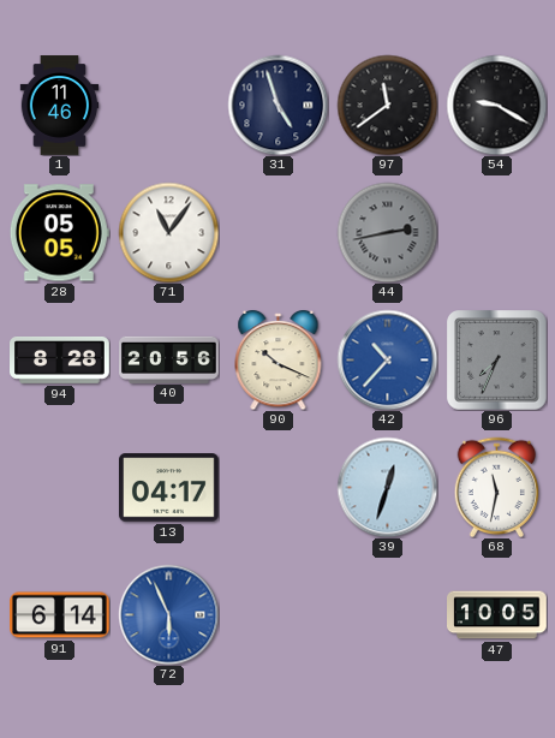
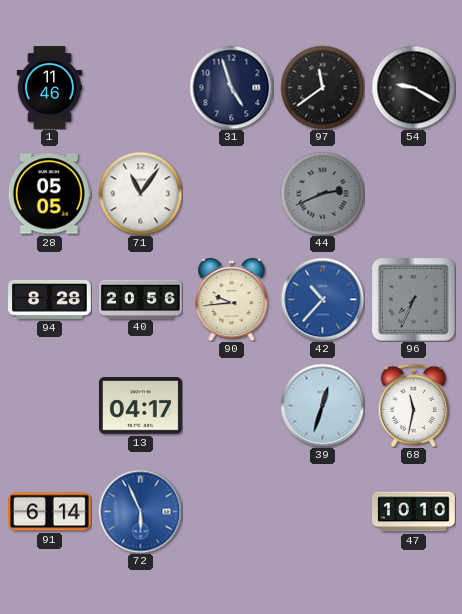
44: 2:43 -> 2:41 (322, 193)
90: 10:19 -> 9:44 (232, 299)
47: 10:05 -> 10:10 (414, 512)
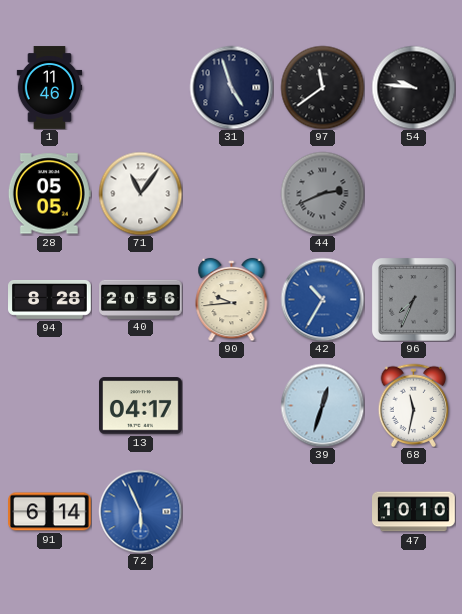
54: 9:20 -> 9:46 (413, 87)
42: 10:37 -> 10:35 (322, 299)
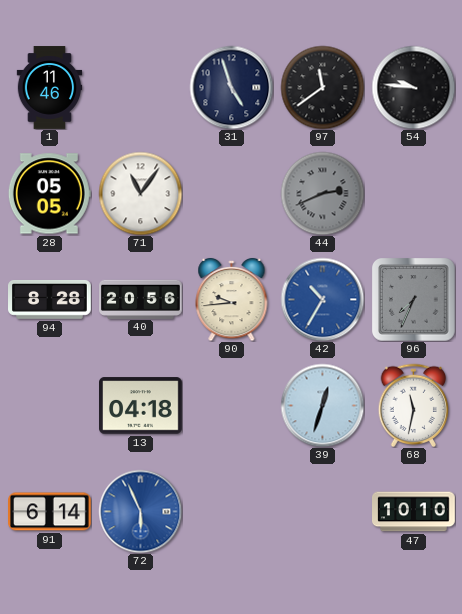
13: 04:17 -> 04:18 (141, 406)
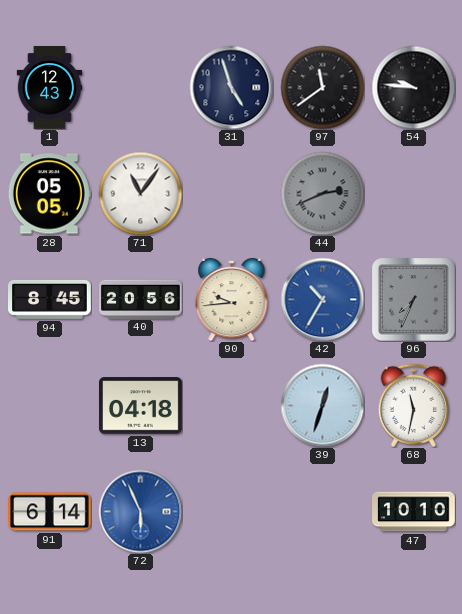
1: 11:46 -> 12:43 (50, 88)
94: 8:28 -> 8:45 (50, 299)
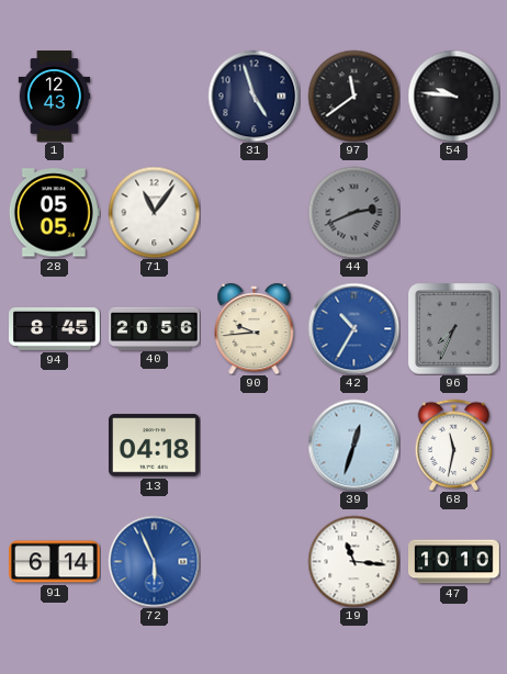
19: none -> 11:16 (353, 561)
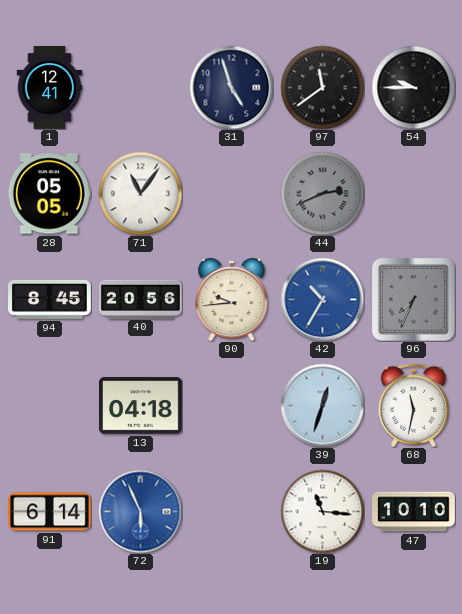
1: 12:43 -> 12:41 (50, 88)
54: 9:46 -> 9:45 (413, 87)
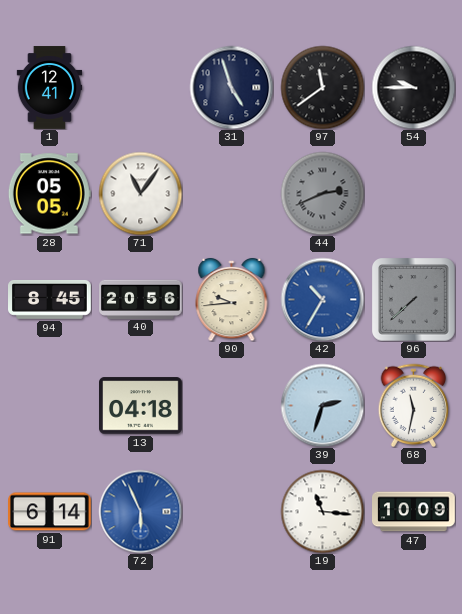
96: 7:34 -> 7:38 (414, 300)
39: 12:33 -> 2:33 (322, 405)
47: 10:10 -> 10:09 (414, 512)
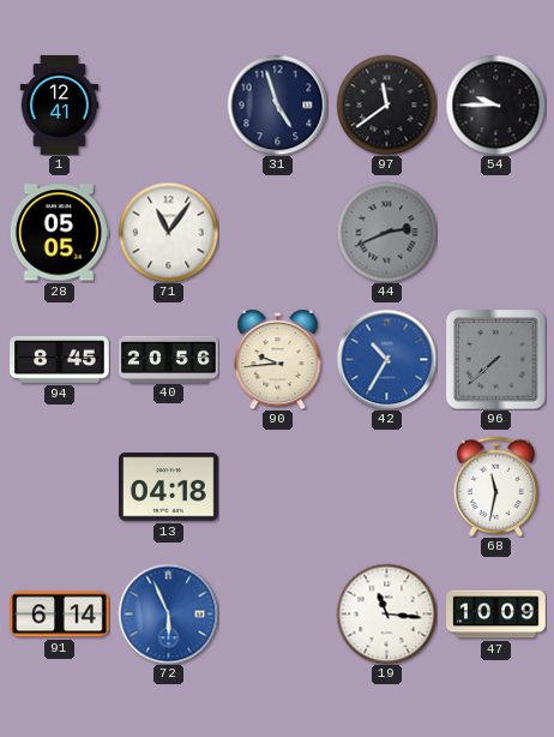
39: 2:33 -> none (322, 405)
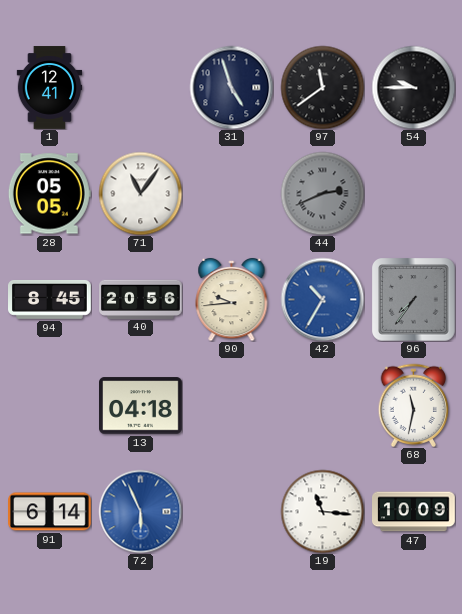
96: 7:38 -> 7:36 (414, 300)
